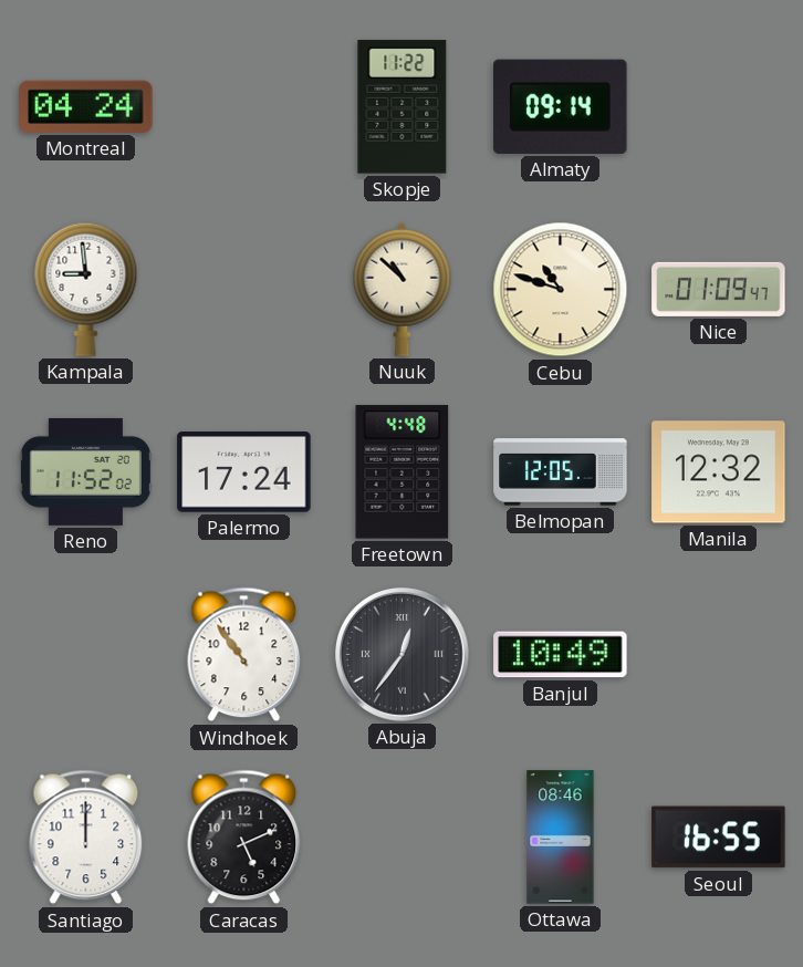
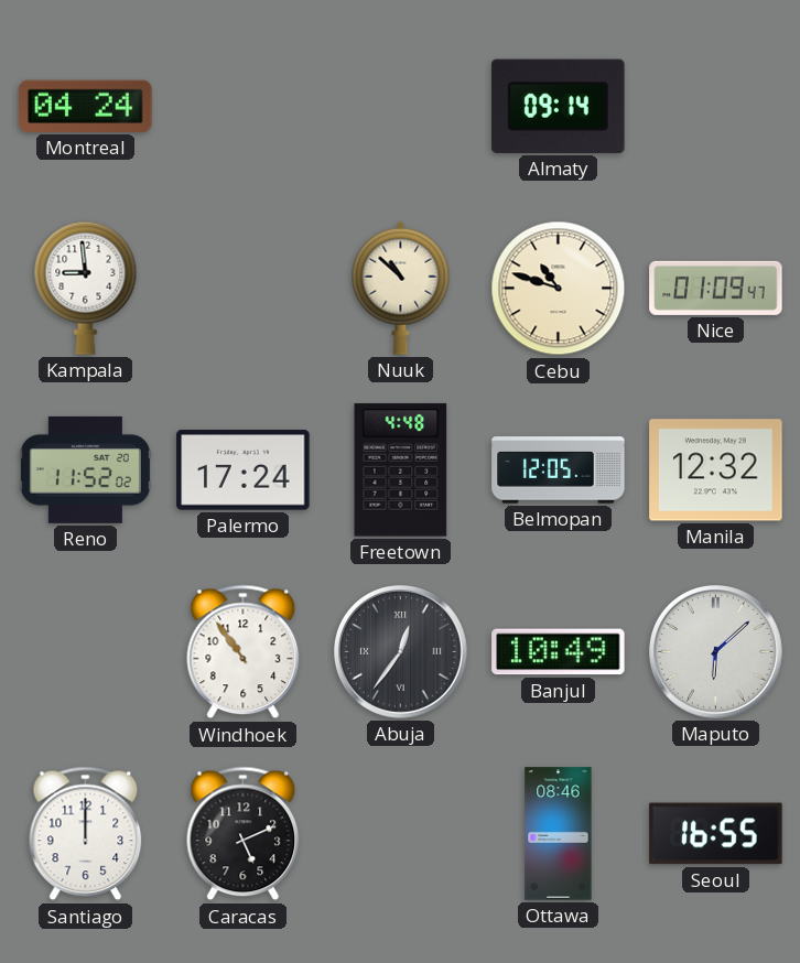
Skopje: 11:22 -> none (403, 107)
Maputo: none -> 6:08 (716, 652)
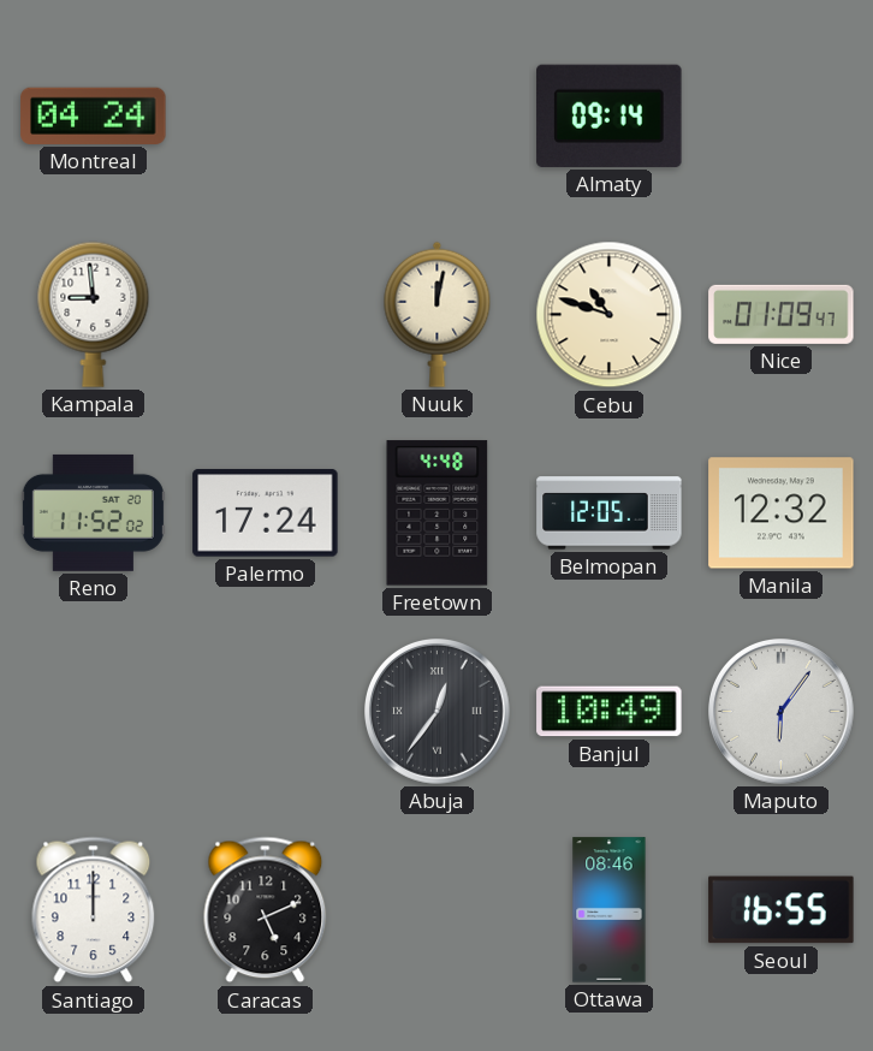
Nuuk: 10:52 -> 12:02 (438, 314)
Windhoek: 10:54 -> none (244, 652)
Maputo: 6:08 -> 6:06 (782, 712)
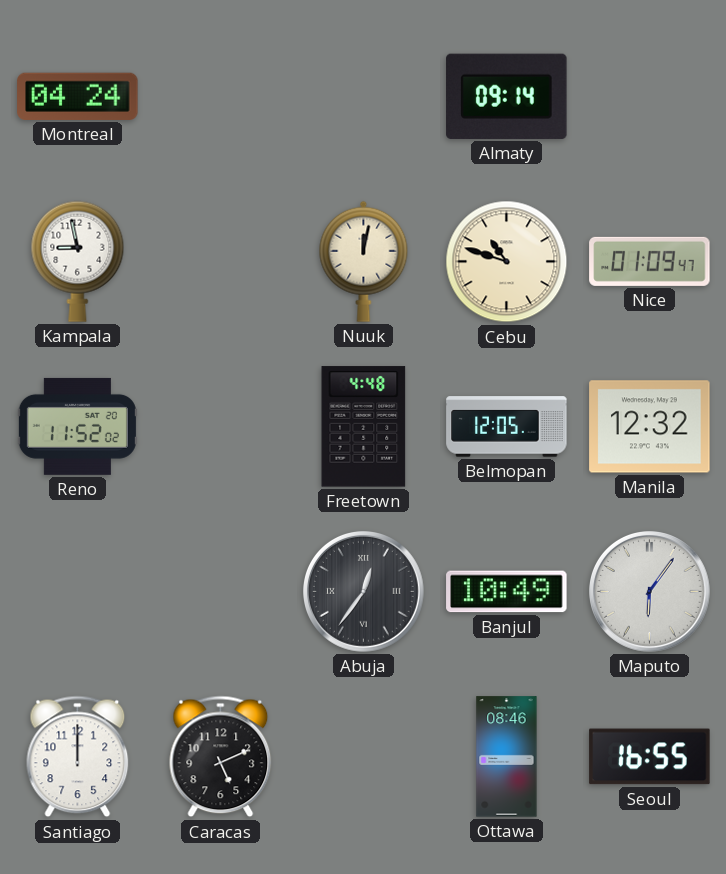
Kampala: 8:59 -> 8:58 (78, 261)
Palermo: 17:24 -> none (266, 513)
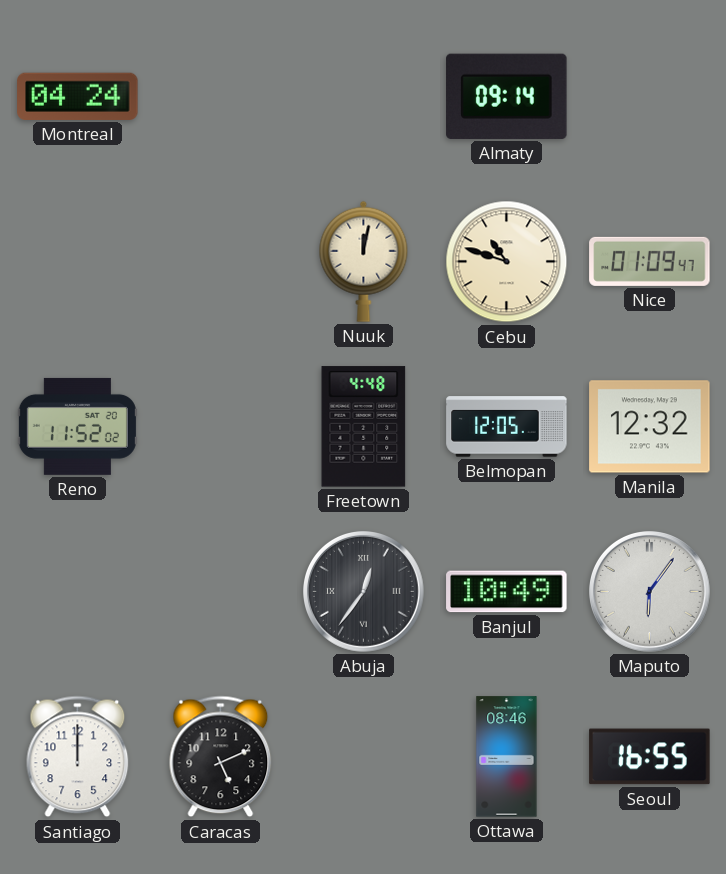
Kampala: 8:58 -> none (78, 261)
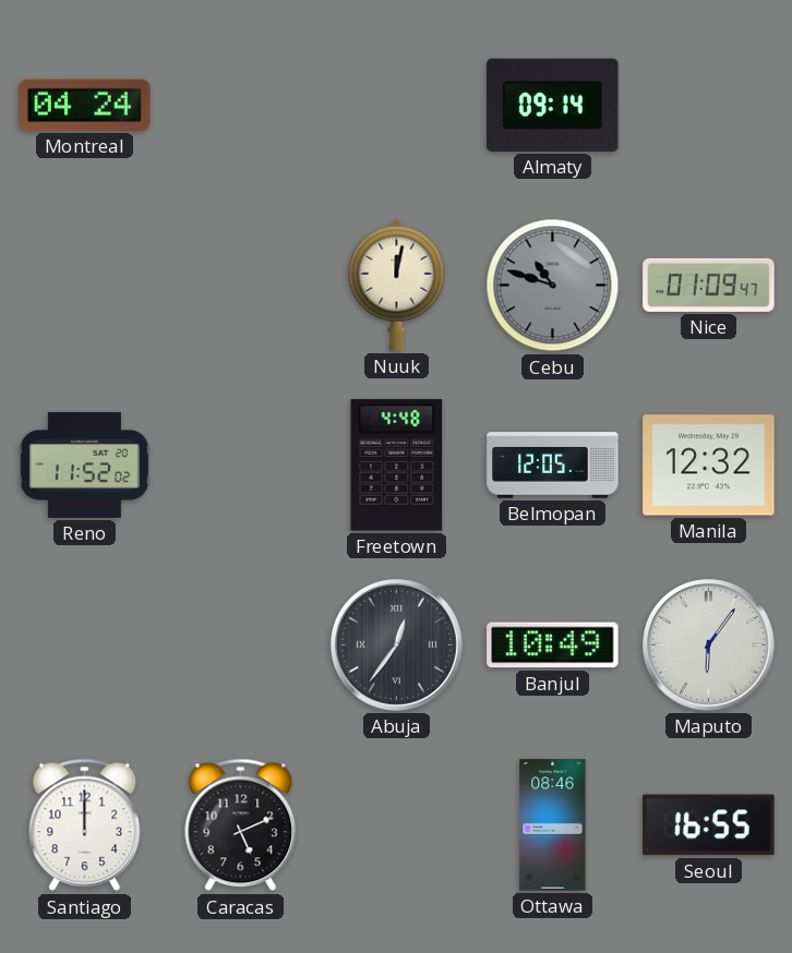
Cebu dial: cream -> grey (553, 286)
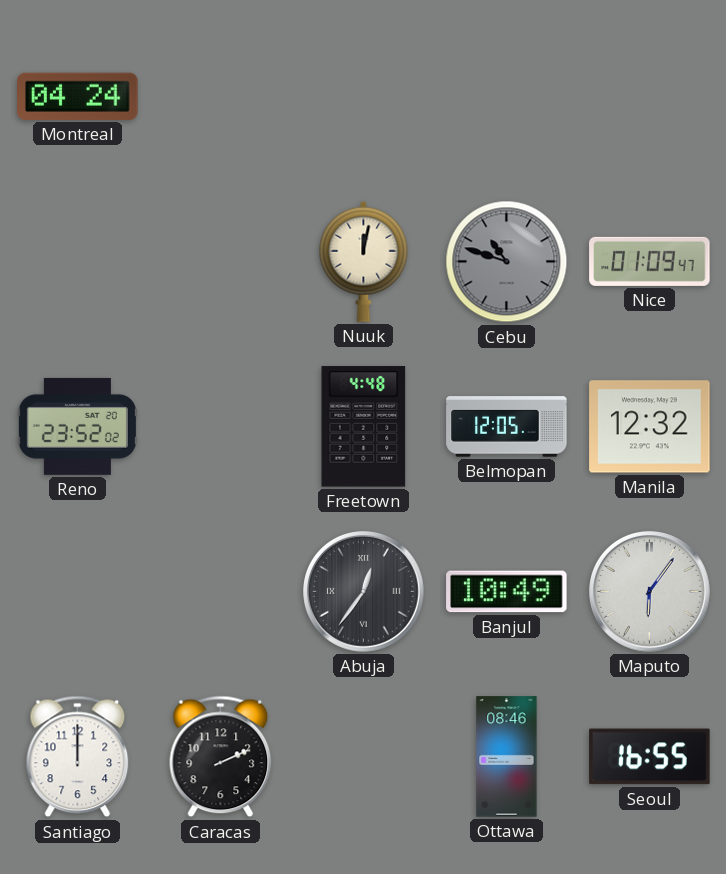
Almaty: 09:14 -> none (553, 105)
Reno: 11:52 -> 23:52 (77, 426)
Caracas: 5:11 -> 2:11 (221, 757)
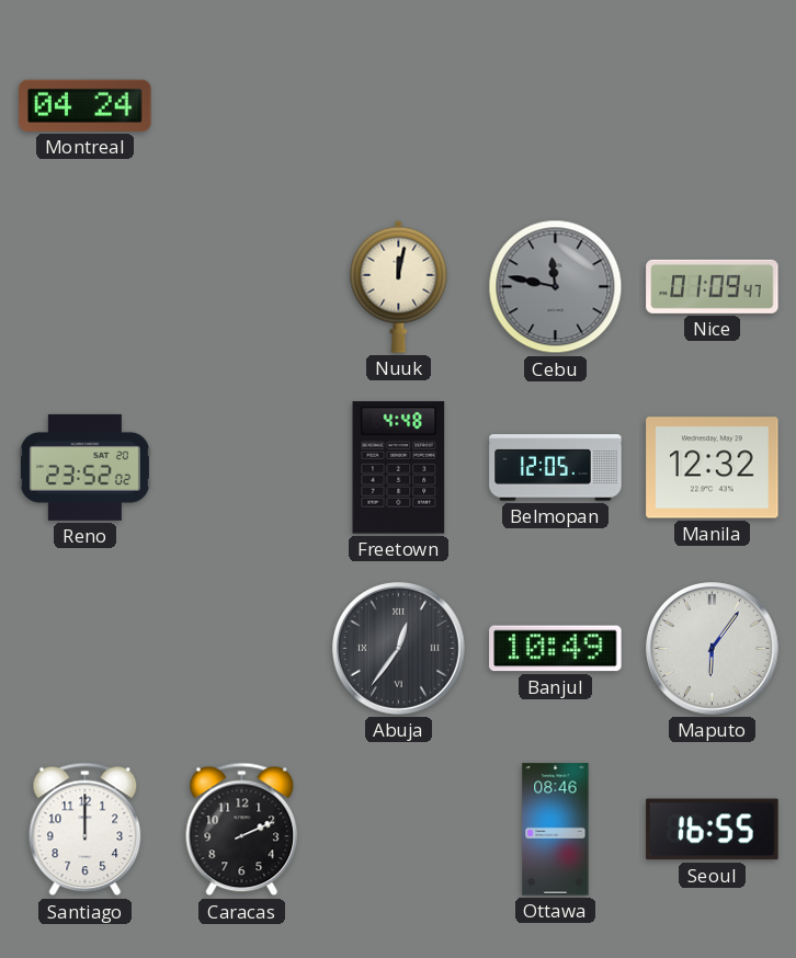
Cebu: 10:48 -> 11:47 (556, 287)
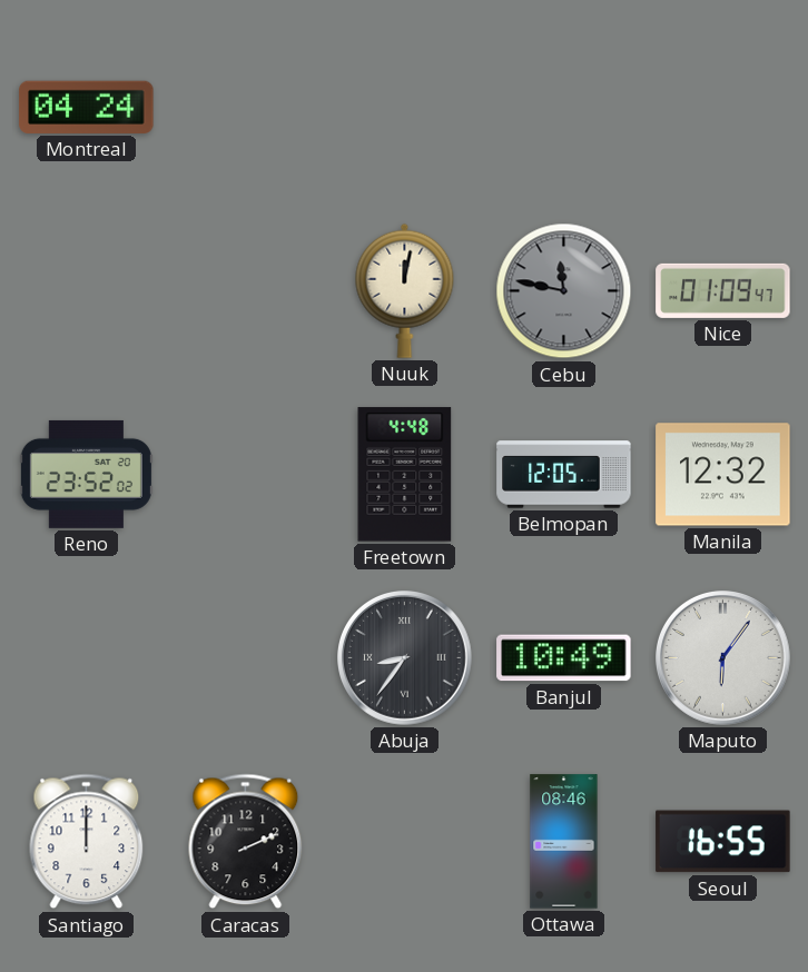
Abuja: 12:36 -> 8:36 (405, 658)
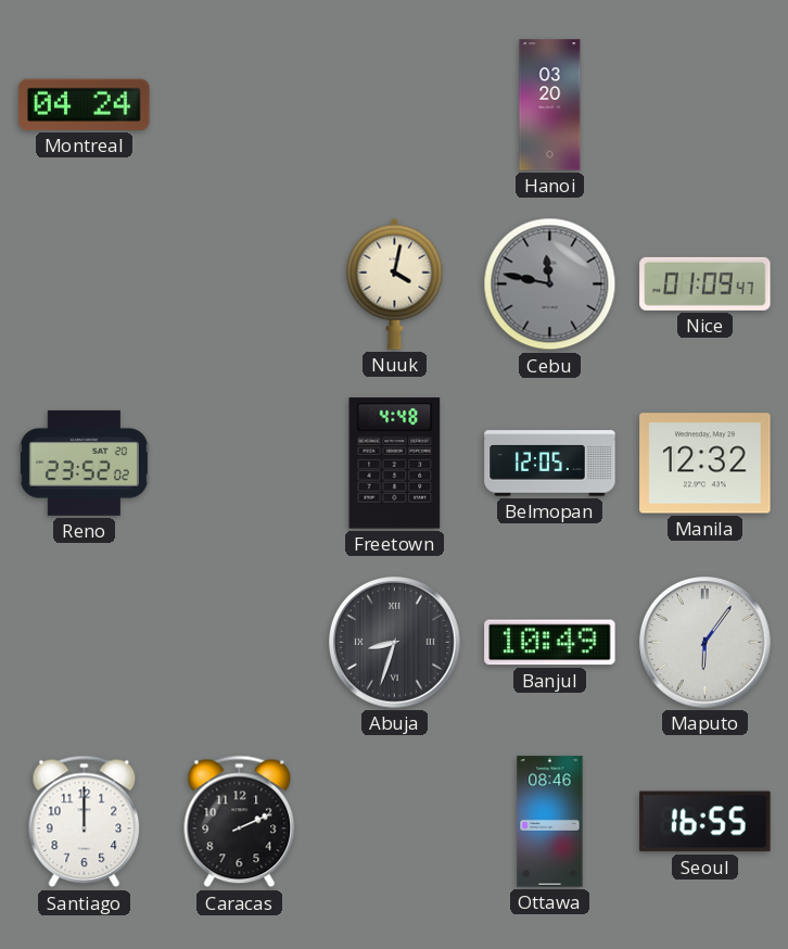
Hanoi: none -> 03:20 (550, 105)
Nuuk: 12:02 -> 4:02 (395, 283)
Abuja: 8:36 -> 8:33 (395, 643)
